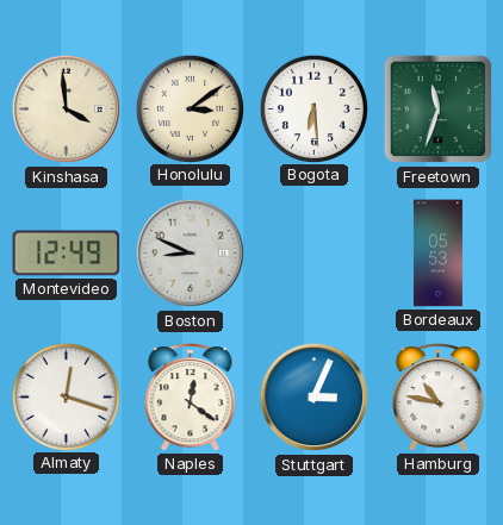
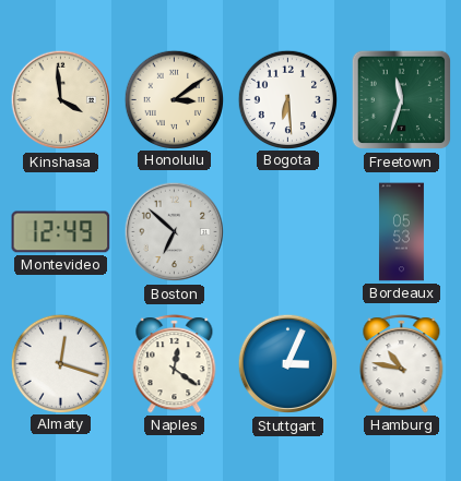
Boston: 8:49 -> 6:52 (175, 232)
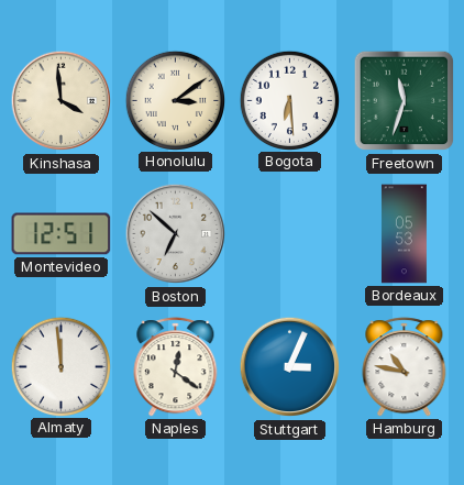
Montevideo: 12:49 -> 12:51 (62, 234)
Almaty: 12:18 -> 11:59 (60, 366)
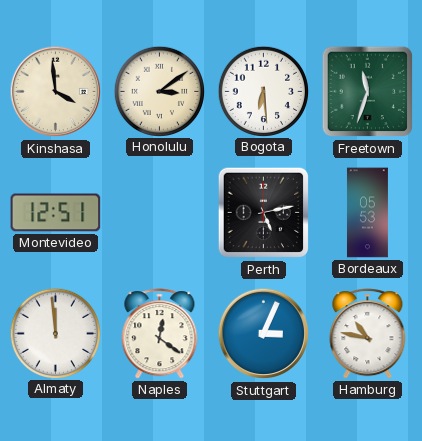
Boston: 6:52 -> none (176, 234)
Perth: none -> 5:13 (264, 213)
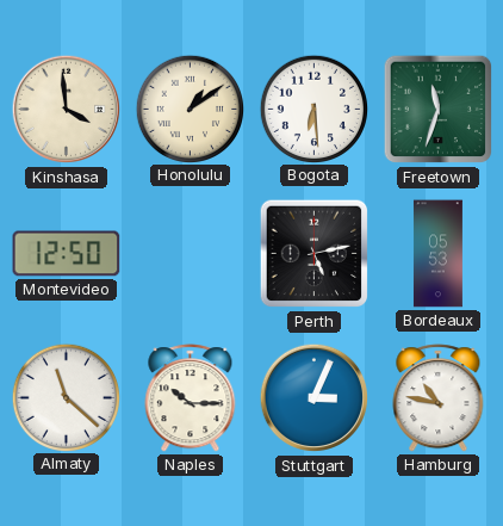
Honolulu: 3:09 -> 1:09 (190, 109)
Montevideo: 12:51 -> 12:50 (67, 254)
Almaty: 11:59 -> 11:22 (66, 397)
Naples: 12:21 -> 10:15 (191, 398)
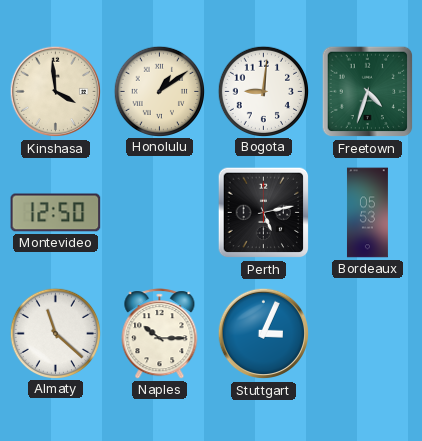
Bogota: 6:29 -> 9:01 (263, 91)
Freetown: 11:33 -> 4:33 (368, 92)
Hamburg: 10:47 -> none (439, 398)
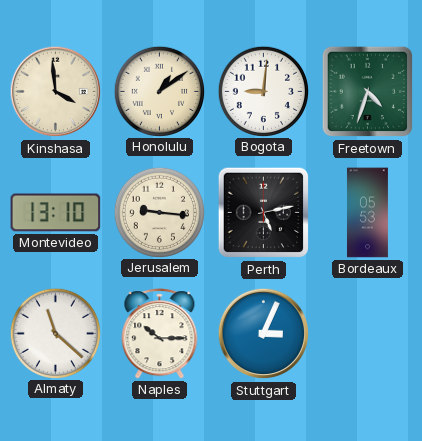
Montevideo: 12:50 -> 13:10 (56, 213)
Jerusalem: none -> 9:16 (159, 212)
